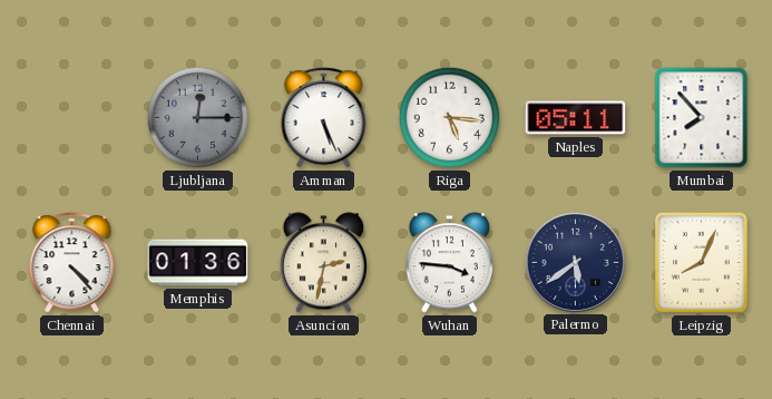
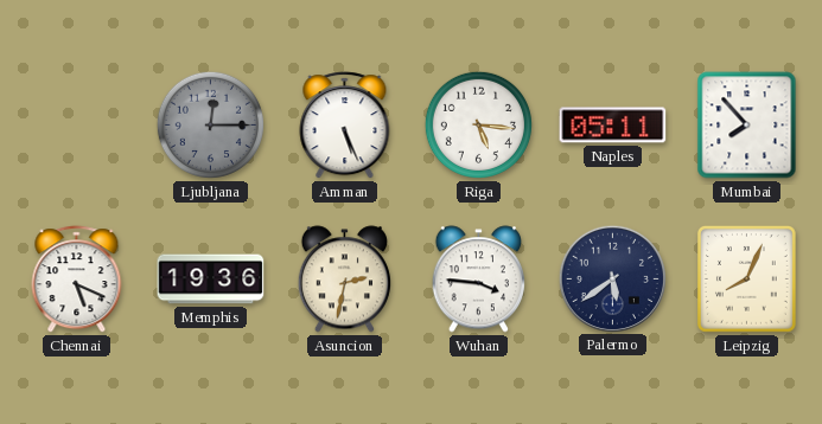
Chennai: 4:23 -> 5:19 (77, 280)
Memphis: 01:36 -> 19:36 (211, 280)
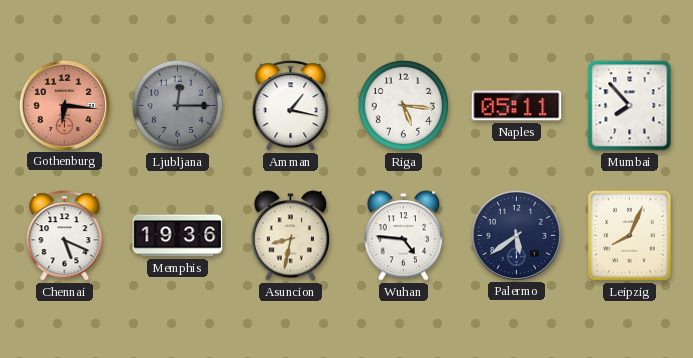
Gothenburg: none -> 6:16 (64, 105)
Amman: 5:26 -> 1:17 (291, 106)
Asuncion: 2:32 -> 8:32 (290, 236)
Wuhan: 3:46 -> 4:46 (403, 236)
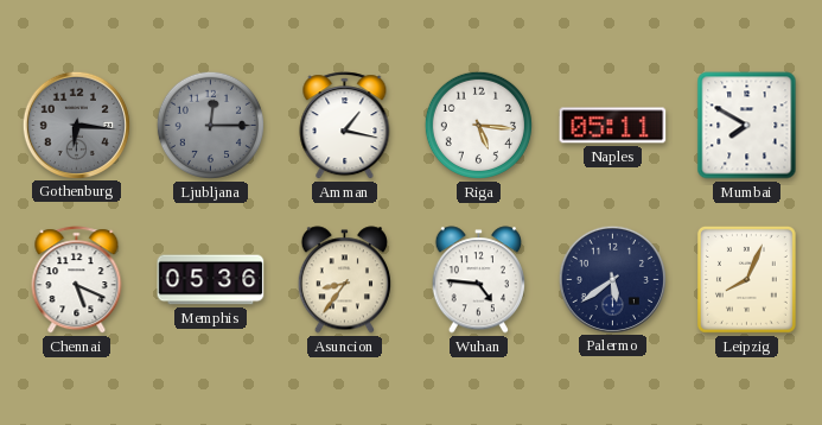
Gothenburg dial: salmon -> grey (76, 125)
Mumbai: 7:53 -> 7:50 (747, 126)
Memphis: 19:36 -> 05:36 (211, 280)
Asuncion: 8:32 -> 8:36 (344, 280)
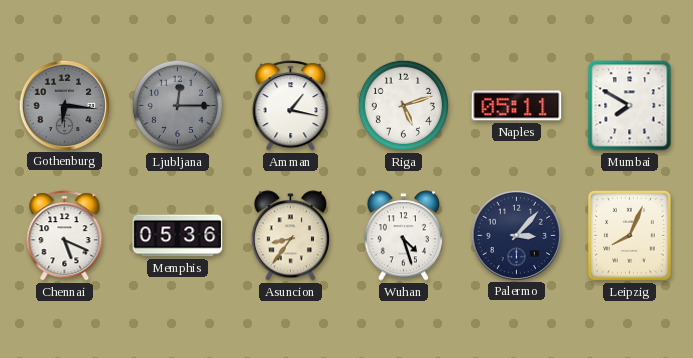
Riga: 5:16 -> 5:12 (403, 105)
Wuhan: 4:46 -> 4:27 (403, 236)
Palermo: 5:39 -> 3:07 (516, 235)
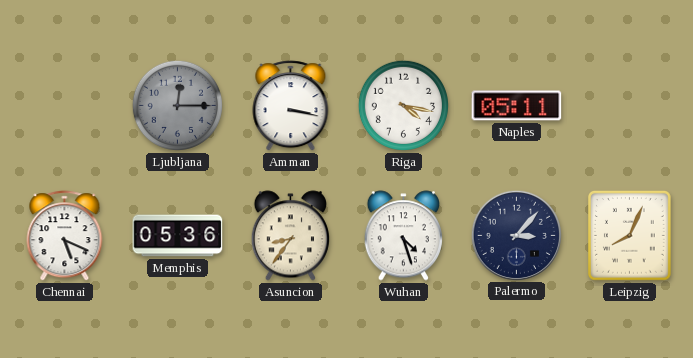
Gothenburg: 6:16 -> none (64, 105)
Amman: 1:17 -> 3:17 (291, 106)
Riga: 5:12 -> 4:17 (403, 105)
Mumbai: 7:50 -> none (630, 106)
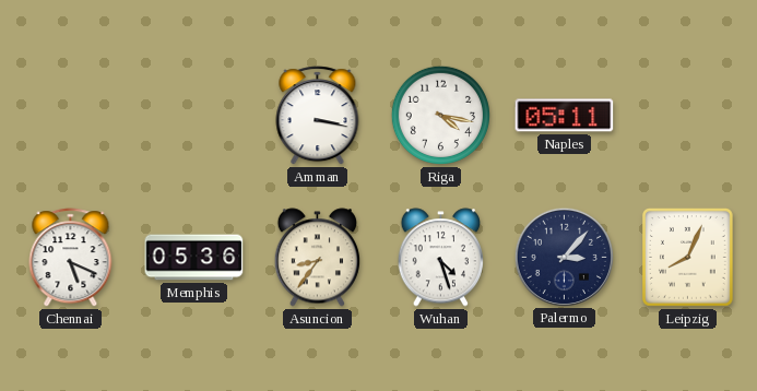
Ljubljana: 12:15 -> none (177, 105)
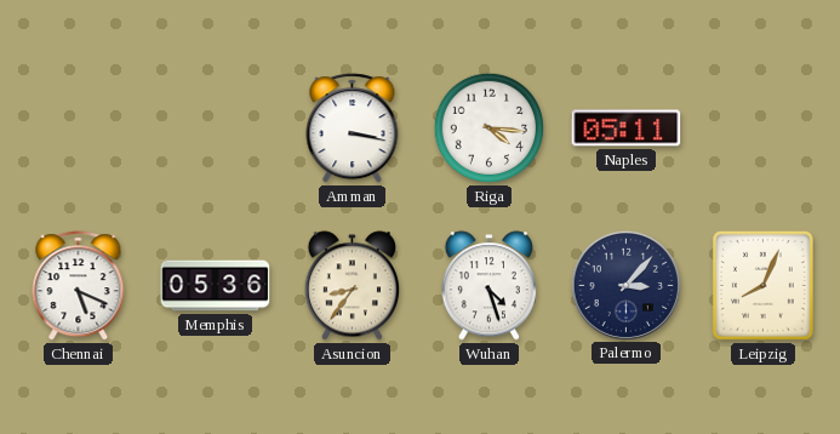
Riga: 4:17 -> 4:16 (488, 127)
